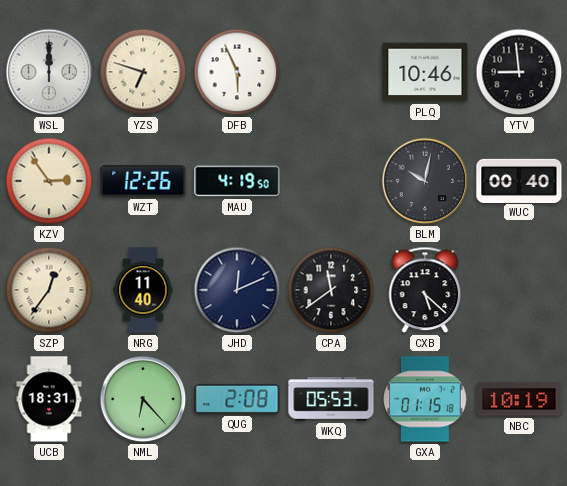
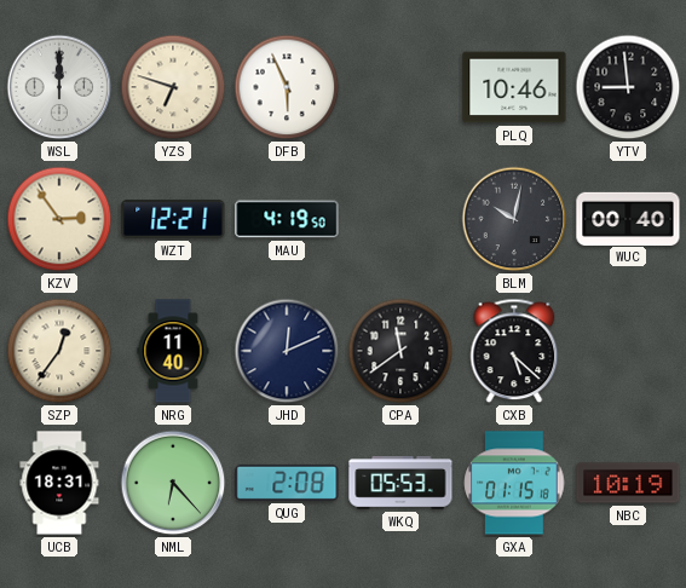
WZT: 12:26 -> 12:21 (173, 219)
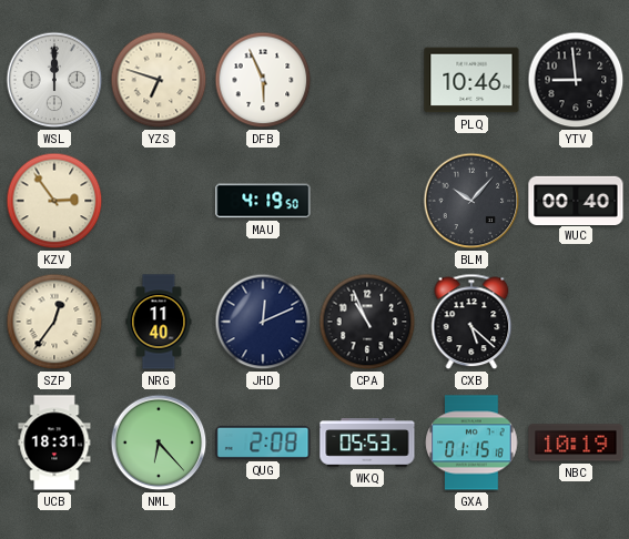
WZT: 12:21 -> none (173, 219)
BLM: 10:02 -> 10:07 (471, 201)
CPA: 11:39 -> 10:56 (367, 322)
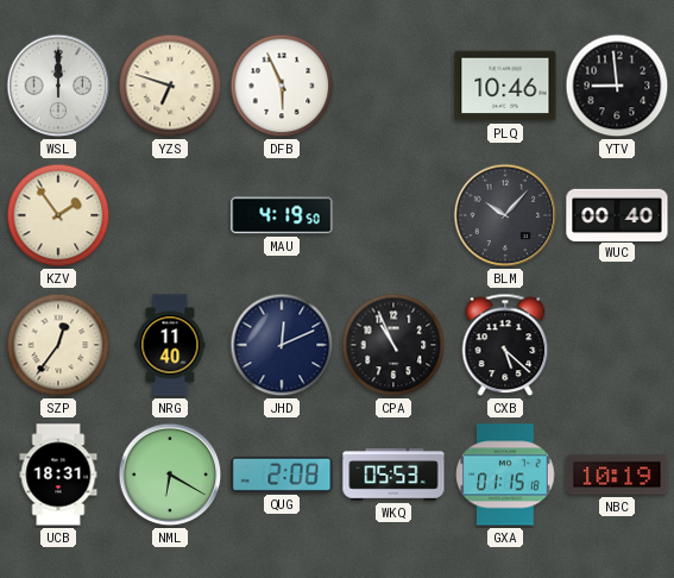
KZV: 2:54 -> 1:54 (58, 215)
NML: 6:23 -> 6:20 (170, 475)
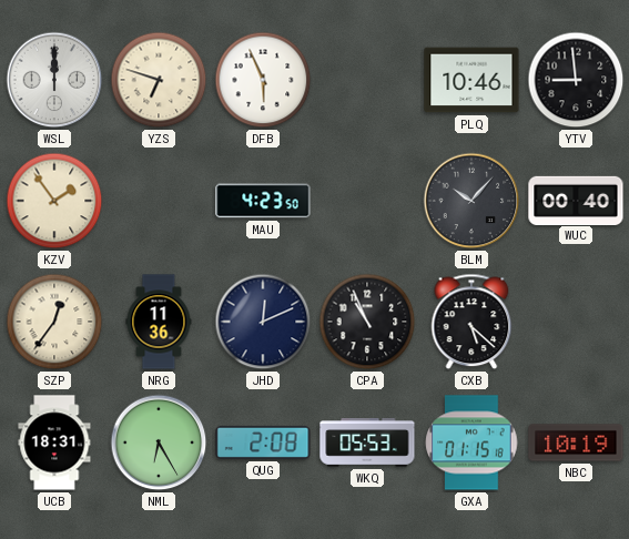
MAU: 4:19 -> 4:23 (263, 201)
NRG: 11:40 -> 11:36 (159, 322)
NML: 6:20 -> 6:25 (159, 443)
